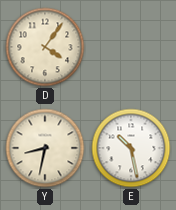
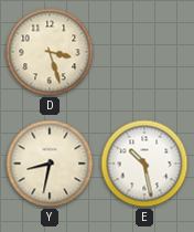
D: 4:06 -> 3:27 (50, 52)
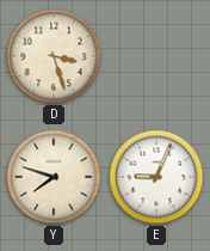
Y: 8:32 -> 7:48 (54, 177)
E: 10:28 -> 9:04 (156, 177)
